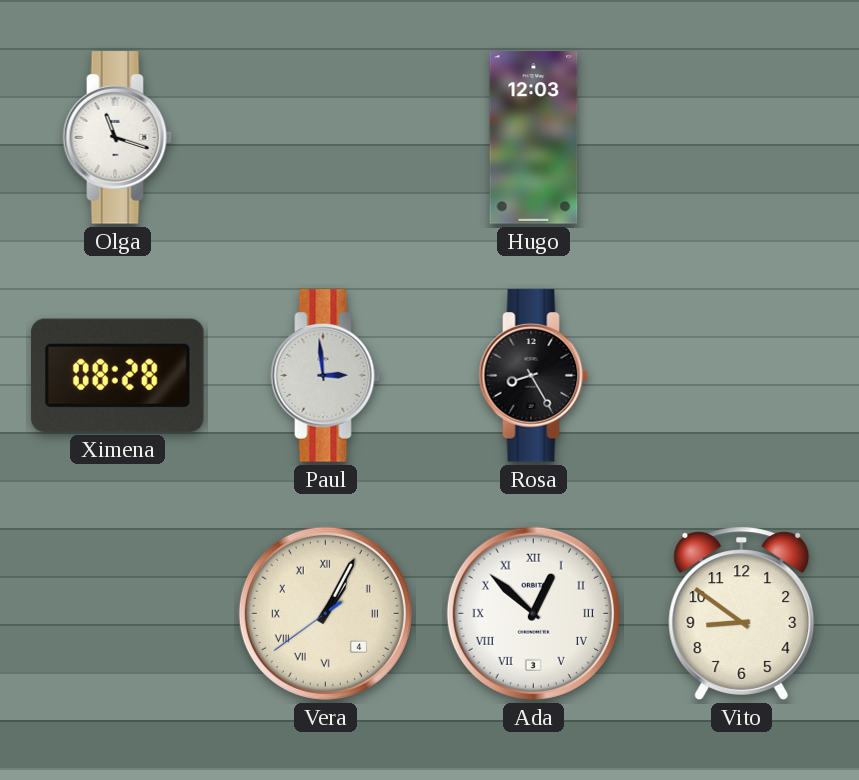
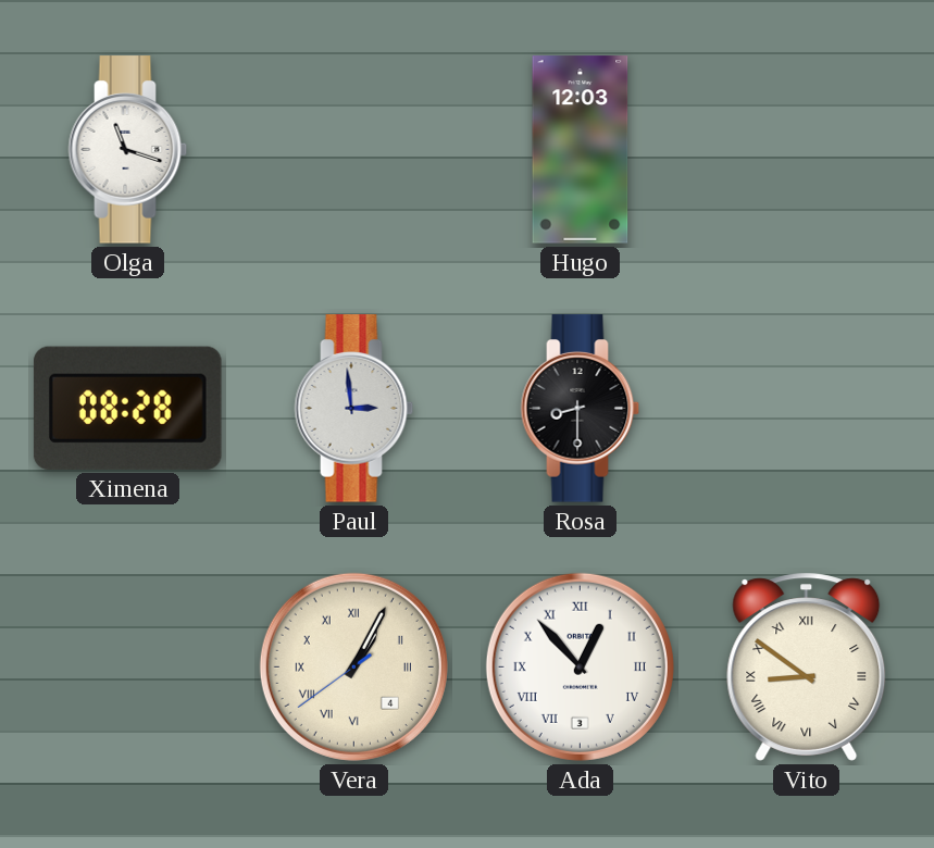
Rosa: 8:25 -> 8:30 (581, 409)
Ada: 12:52 -> 12:53 (580, 666)
Vito numerals: Arabic -> Roman (807, 666)
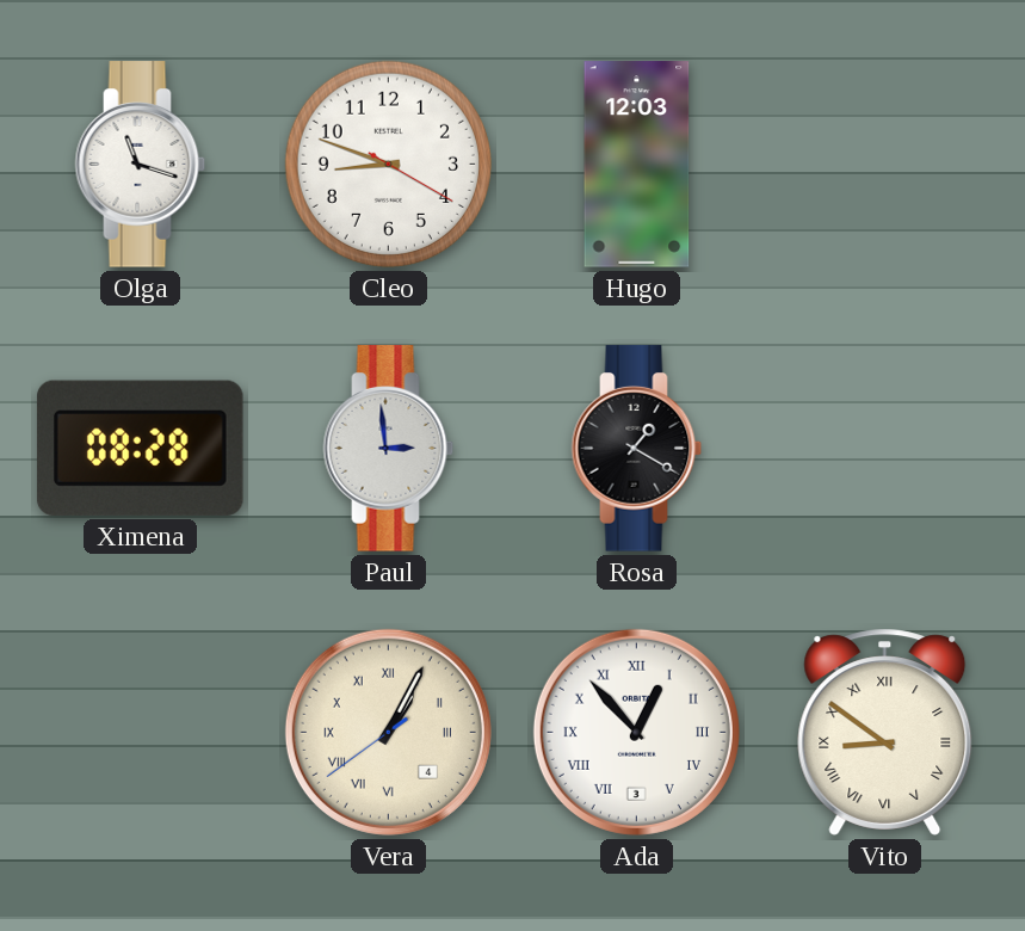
Cleo: none -> 8:48 (388, 164)
Rosa: 8:30 -> 1:20 (637, 449)
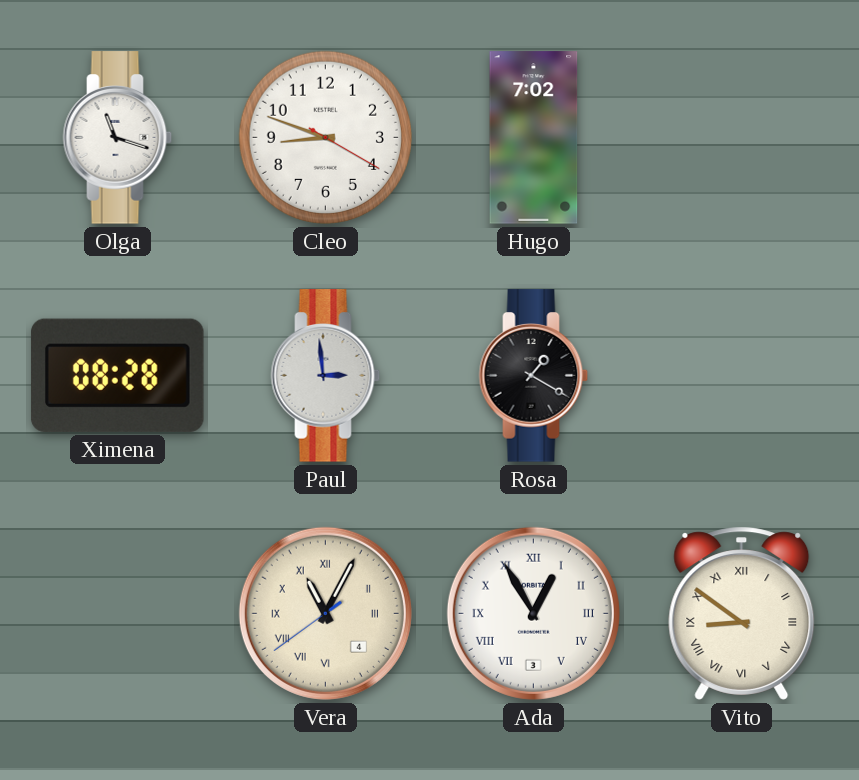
Hugo: 12:03 -> 7:02 (534, 138)
Vera: 1:04 -> 11:04 (325, 613)
Ada: 12:53 -> 12:55 (533, 613)
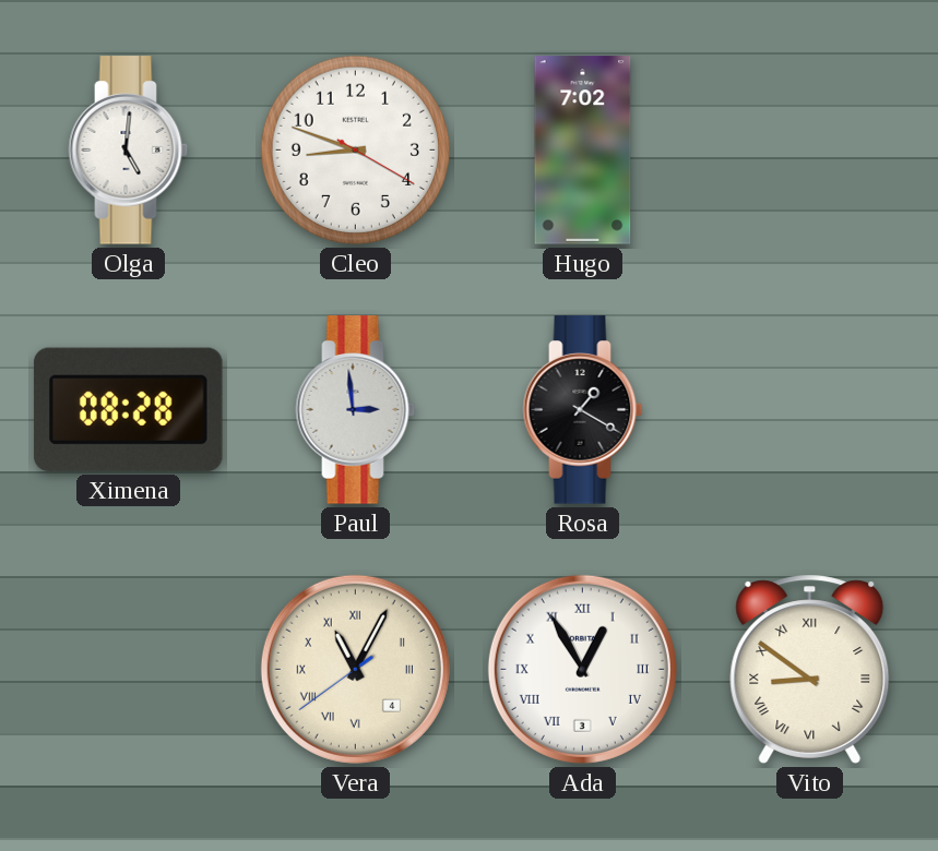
Olga: 11:18 -> 5:01 (129, 151)
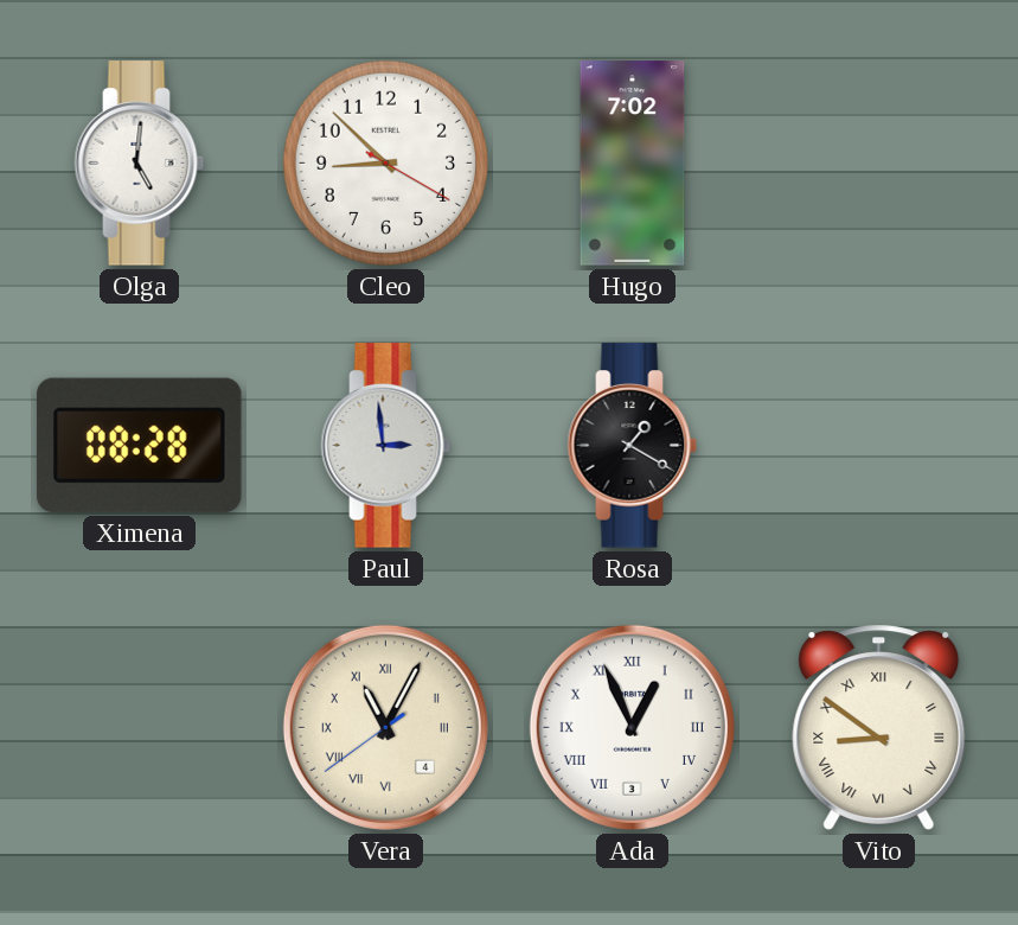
Cleo: 8:48 -> 8:52 (385, 162)
Ada: 12:55 -> 12:56 (632, 727)
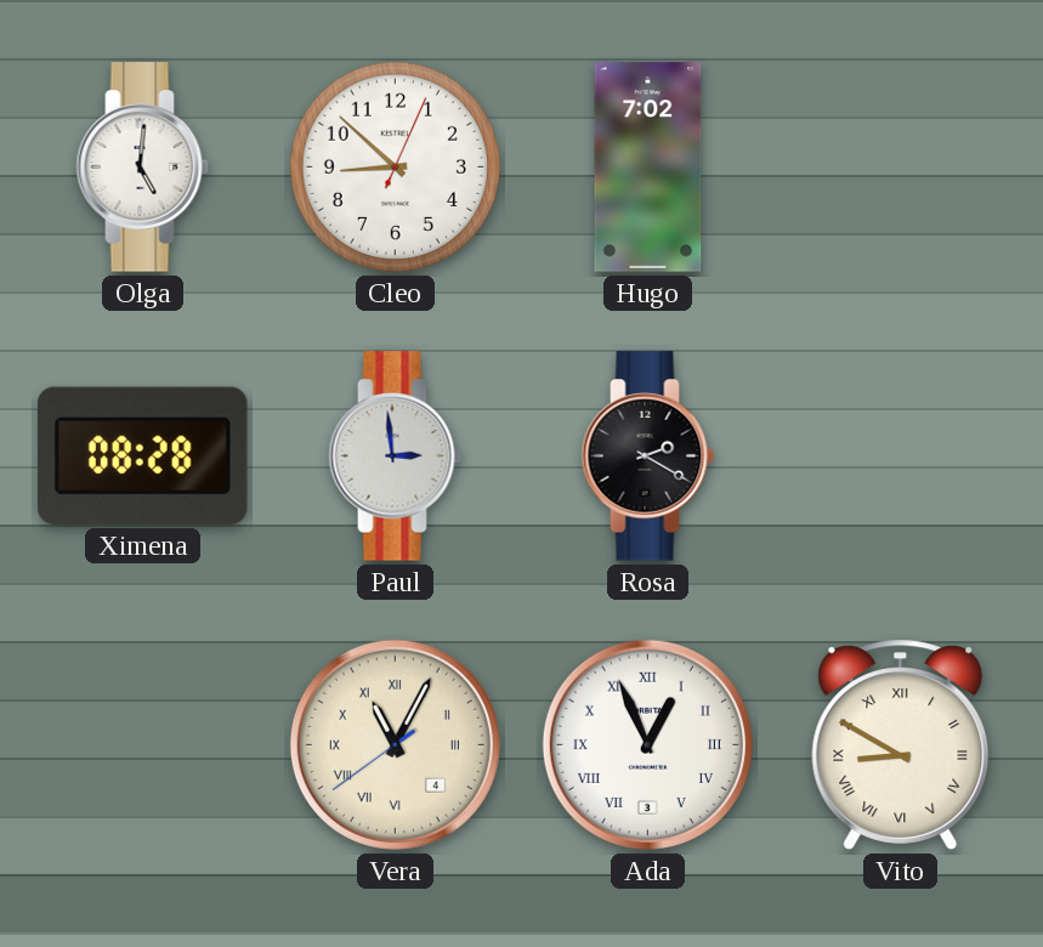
Cleo: 8:52:20 -> 8:52:04 (395, 166)
Rosa: 1:20 -> 2:20 (648, 457)
Vito: 8:51 -> 8:50 (901, 744)
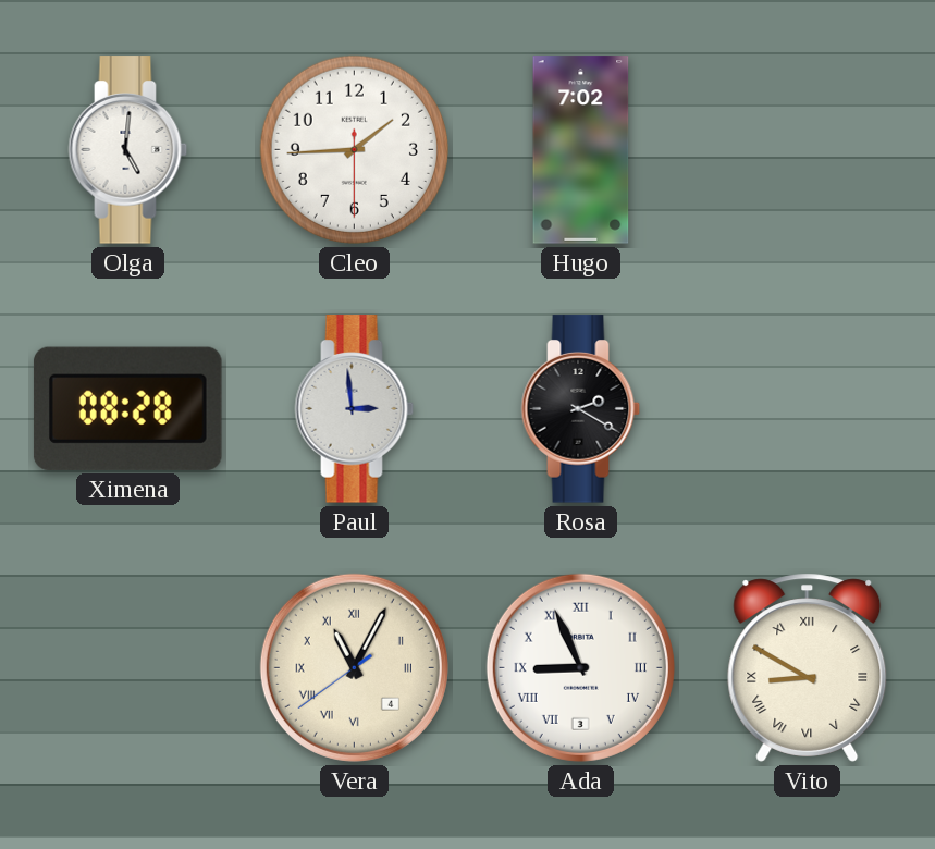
Cleo: 8:52 -> 1:44 (354, 149)
Ada: 12:56 -> 8:56 (580, 667)
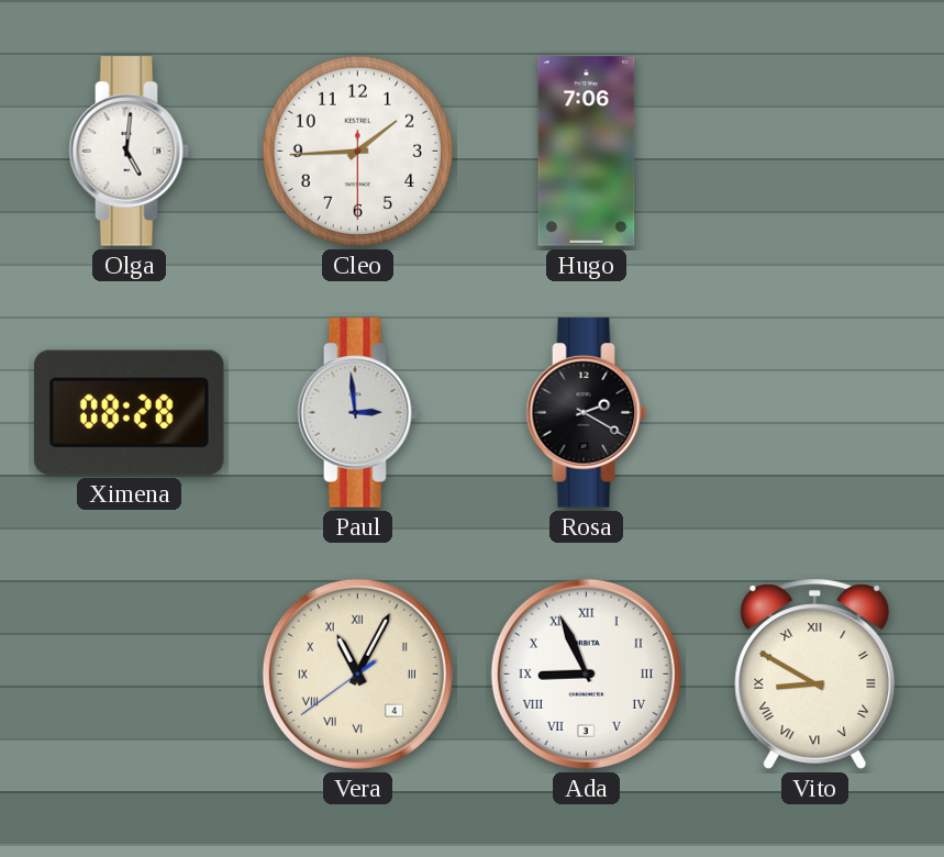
Hugo: 7:02 -> 7:06 (587, 152)
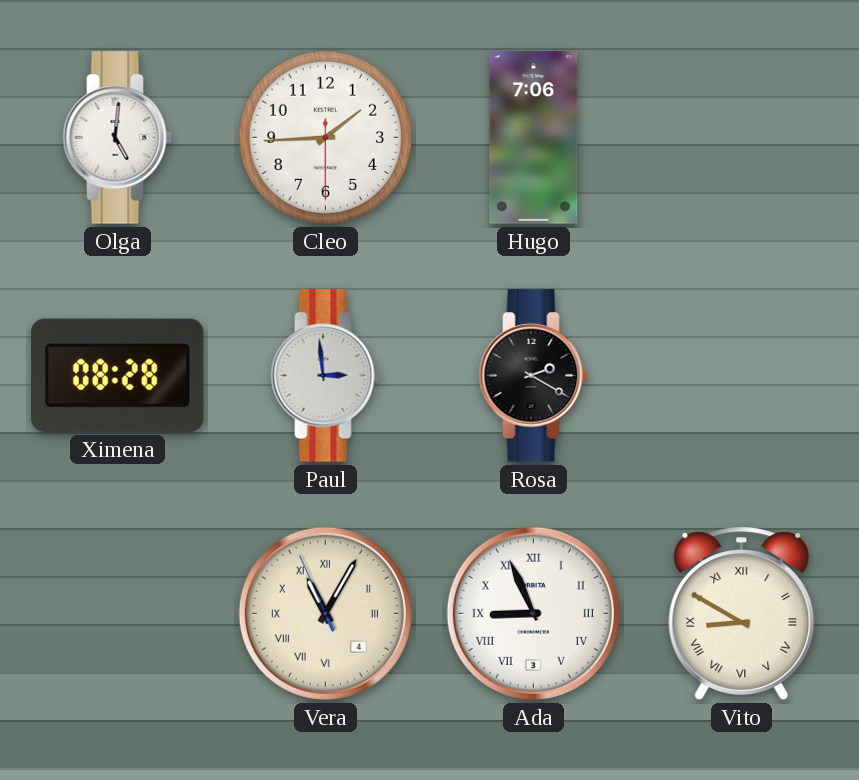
Vera: 11:04:39 -> 11:04:56 (325, 613)
